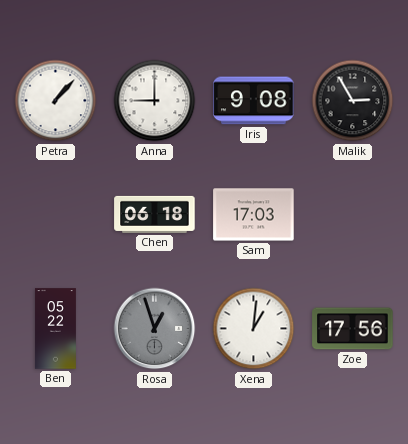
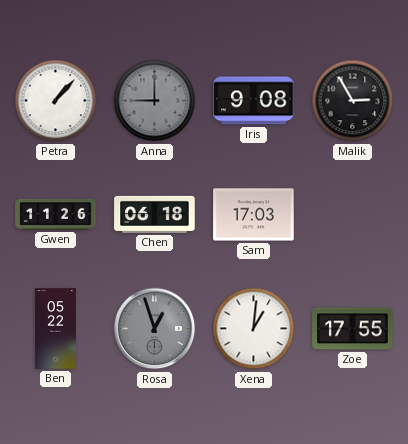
Anna dial: white -> grey (155, 101)
Gwen: none -> 11:26 (56, 214)
Zoe: 17:56 -> 17:55 (353, 329)
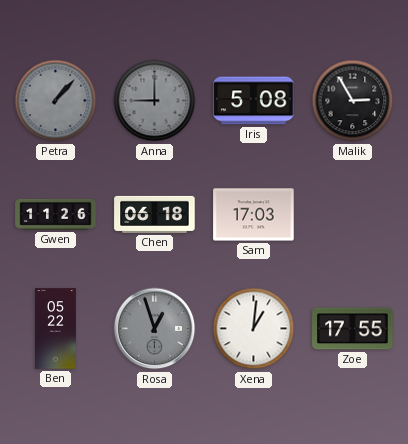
Petra dial: white -> grey (56, 101)
Iris: 9:08 -> 5:08 (254, 101)
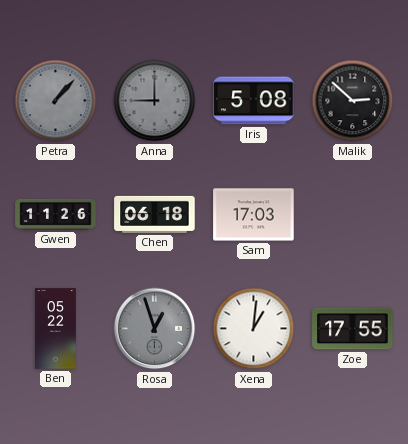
Malik: 2:55 -> 2:52 (353, 101)
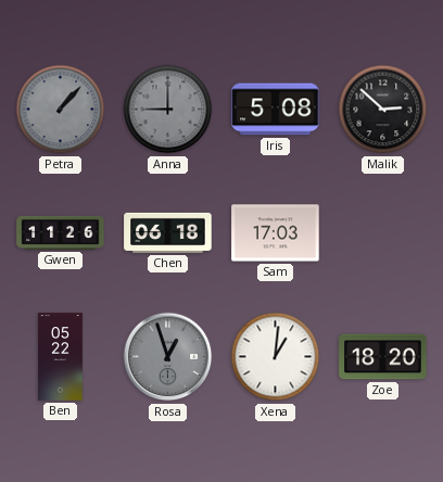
Zoe: 17:55 -> 18:20 (383, 357)
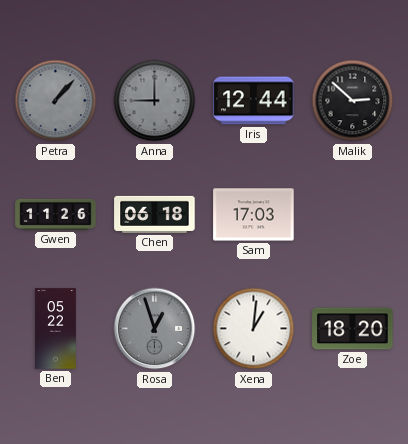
Iris: 5:08 -> 12:44 (254, 101)
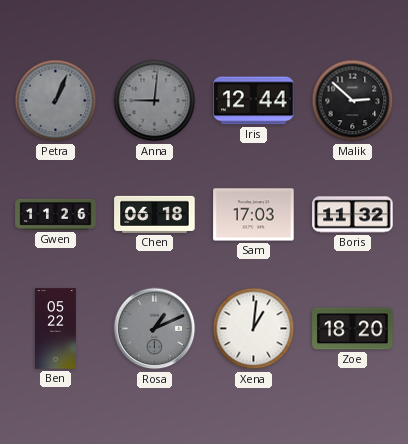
Petra: 1:07 -> 1:04 (56, 101)
Anna: 9:00 -> 9:01 (155, 101)
Boris: none -> 11:32 (353, 215)
Rosa: 12:57 -> 1:11 (155, 329)
